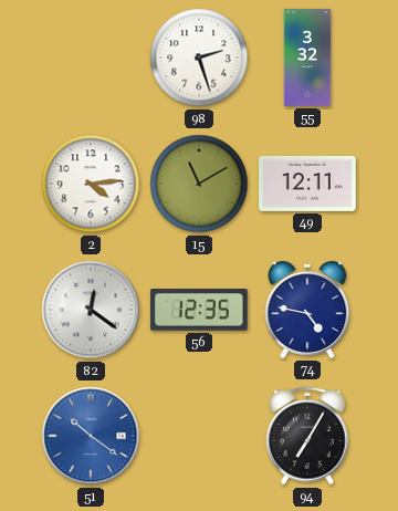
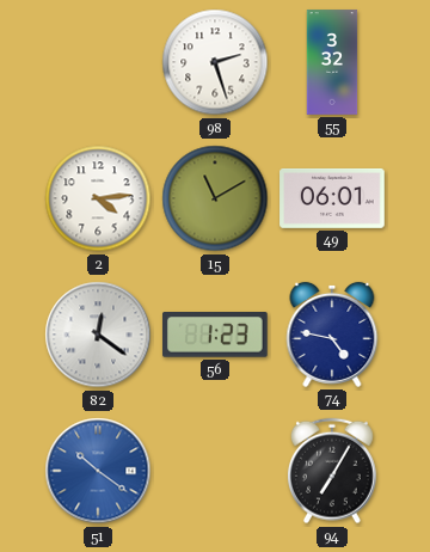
49: 12:11 -> 06:01 (332, 198)
56: 12:35 -> 1:23 (216, 335)
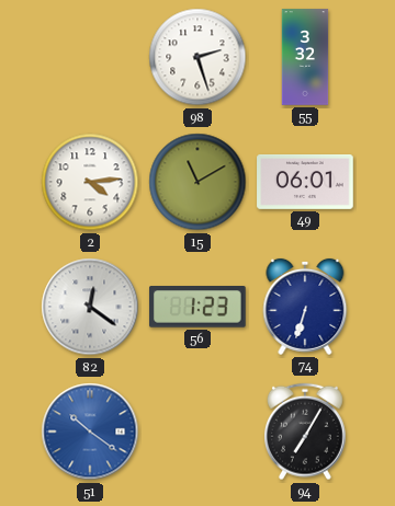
74: 4:47 -> 6:33 (305, 307)
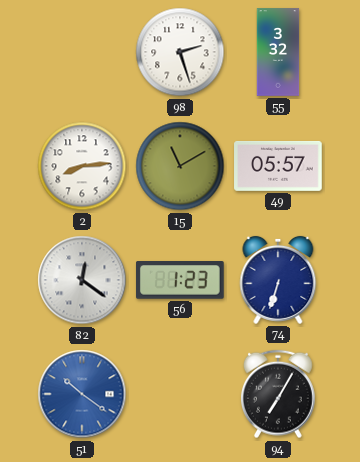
2: 4:14 -> 8:14 (82, 166)
49: 06:01 -> 05:57 (278, 166)
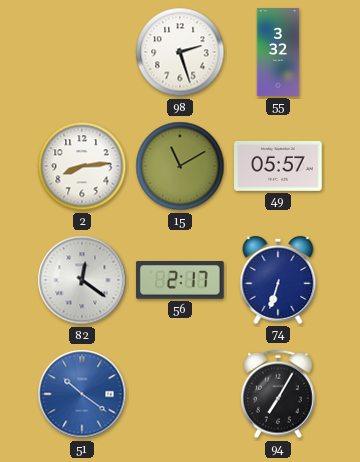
56: 1:23 -> 2:17 (181, 280)
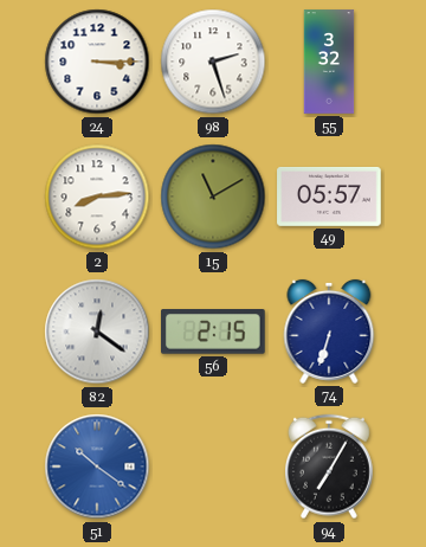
24: none -> 3:15 (97, 62)
56: 2:17 -> 2:15 (214, 332)
